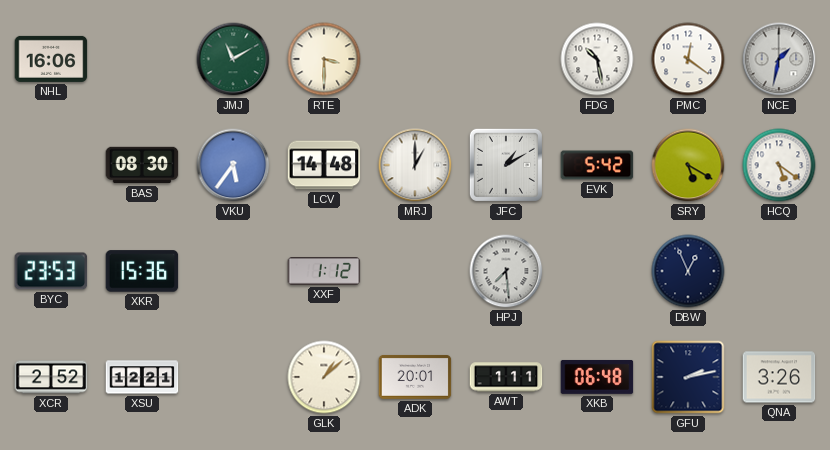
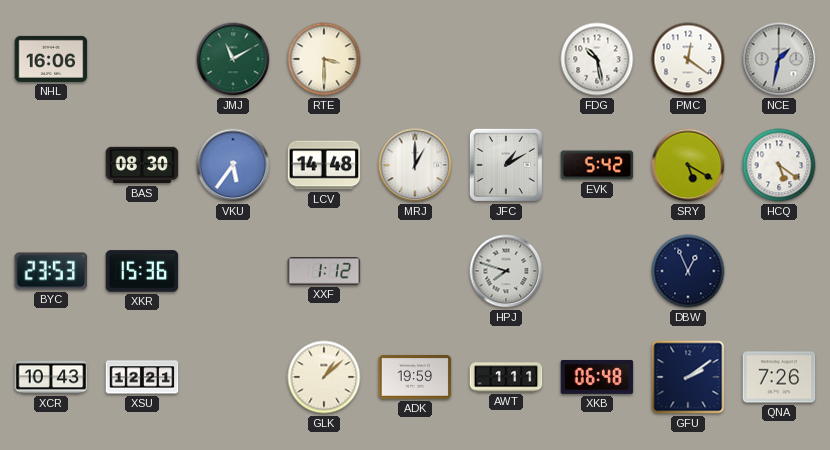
HPJ: 7:29 -> 7:48 (506, 271)
XCR: 2:52 -> 10:43 (51, 377)
ADK: 20:01 -> 19:59 (415, 377)
GFU: 2:13 -> 2:09 (688, 377)
QNA: 3:26 -> 7:26 (779, 377)
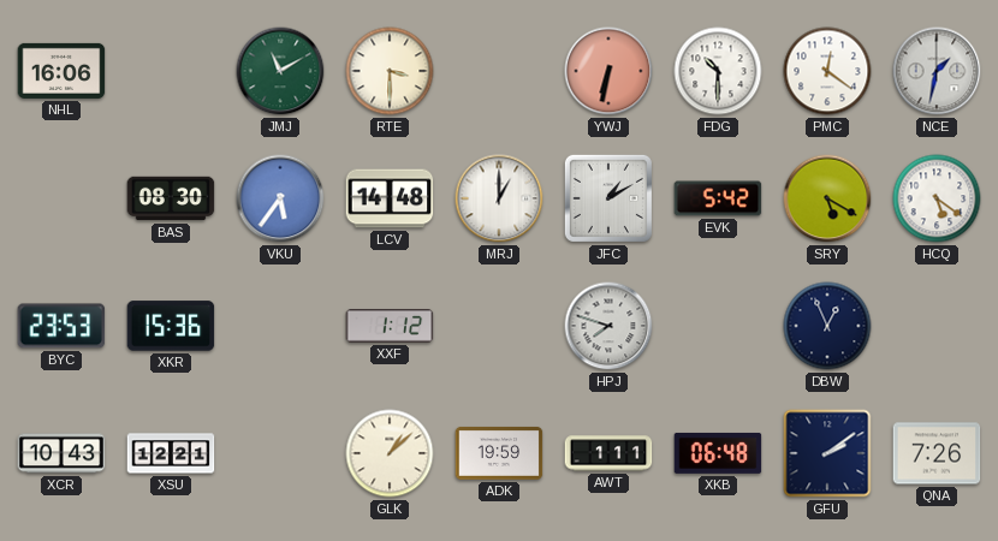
YWJ: none -> 6:32 (608, 71)
FDG: 10:28 -> 10:30 (718, 71)
